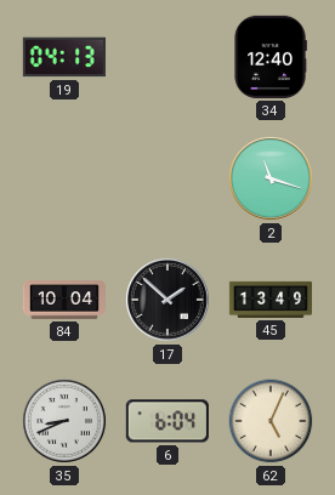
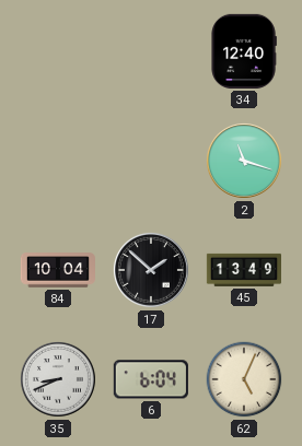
19: 04:13 -> none (64, 57)
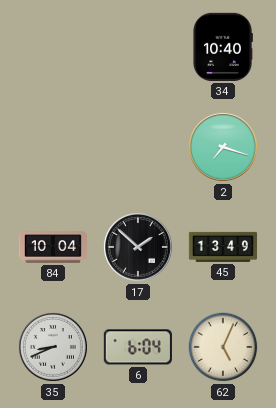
34: 12:40 -> 10:40 (223, 47)
2: 11:18 -> 7:18 (223, 147)
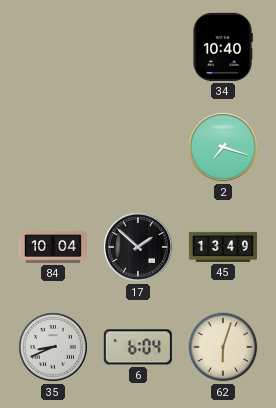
62: 5:04 -> 6:03 (223, 347)
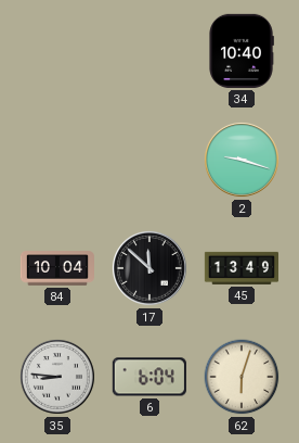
2: 7:18 -> 9:18 (242, 160)
17: 1:52 -> 11:52 (149, 268)
35: 8:41 -> 8:46 (57, 377)
